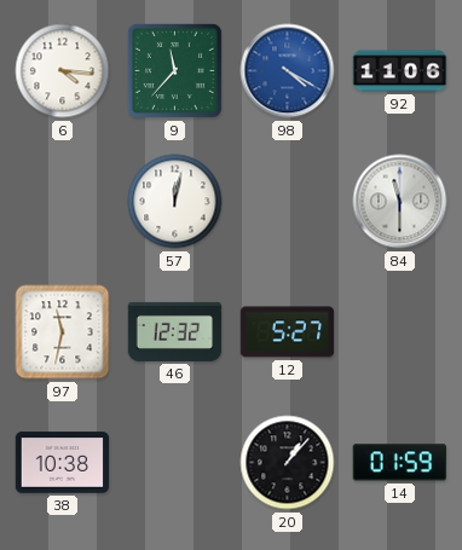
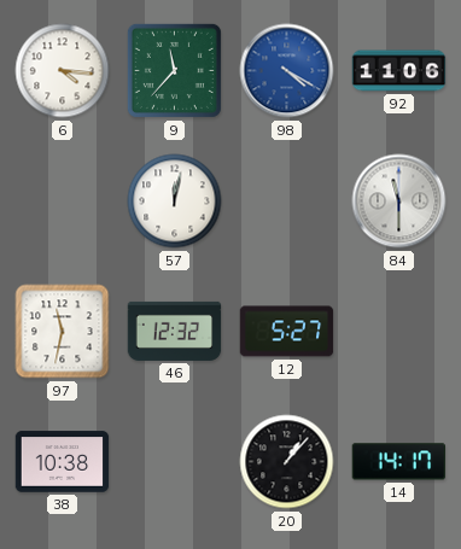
14: 01:59 -> 14:17 (398, 462)
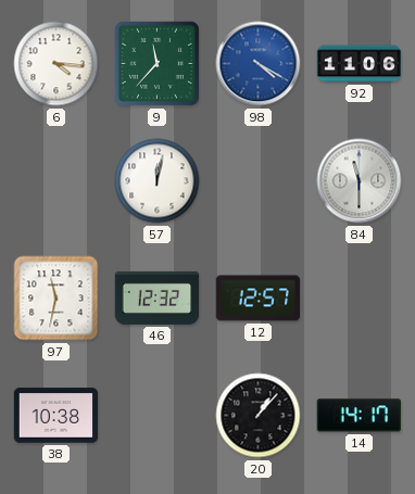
12: 5:27 -> 12:57 (259, 299)
